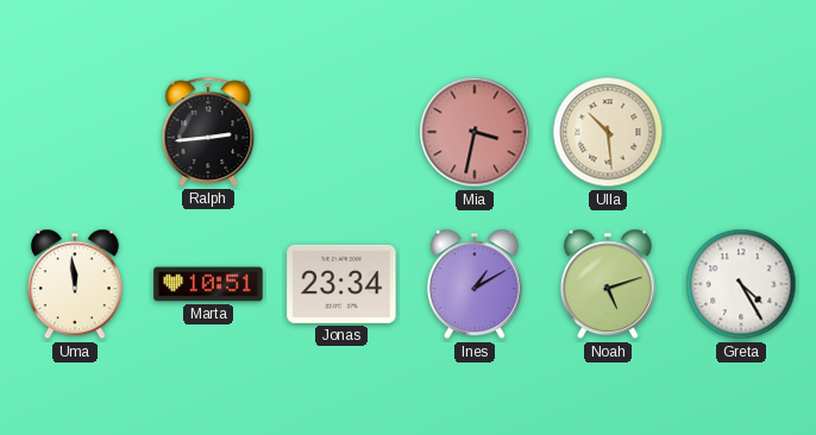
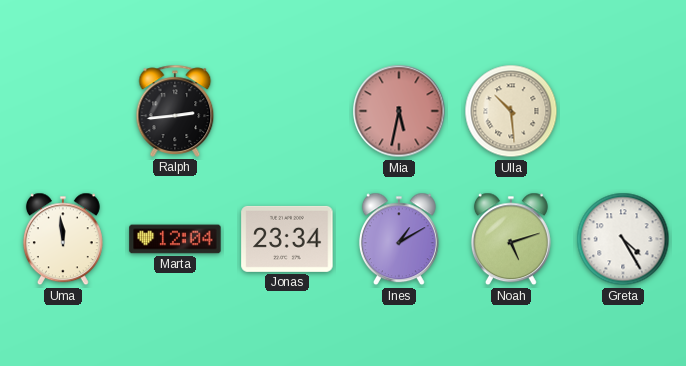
Mia: 3:32 -> 5:32 (399, 111)
Marta: 10:51 -> 12:04 (175, 239)
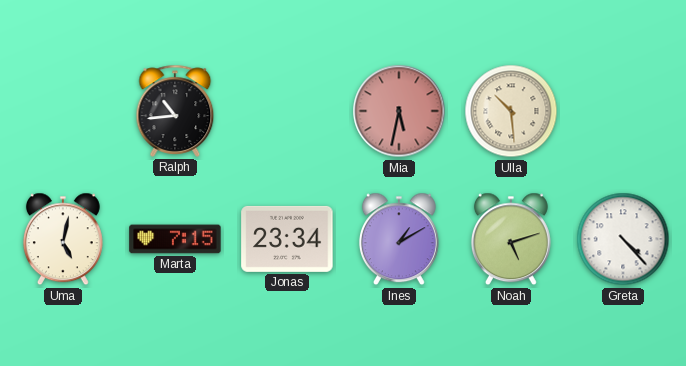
Ralph: 2:44 -> 10:44 (175, 111)
Uma: 11:59 -> 5:02 (63, 239)
Marta: 12:04 -> 7:15 (175, 239)
Greta: 4:25 -> 4:23 (623, 239)
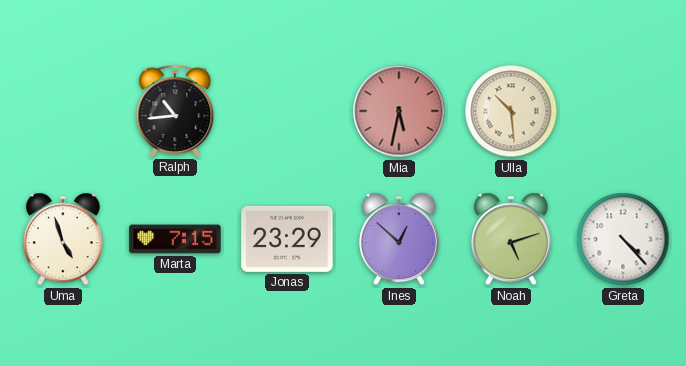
Uma: 5:02 -> 4:57 (63, 239)
Jonas: 23:34 -> 23:29 (287, 239)
Ines: 1:10 -> 12:52 (399, 239)
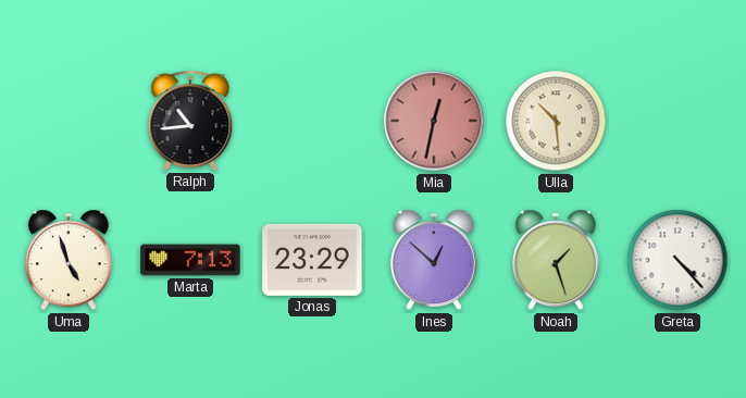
Mia: 5:32 -> 12:32 (434, 121)
Marta: 7:15 -> 7:13 (190, 260)
Noah: 5:12 -> 1:27 (556, 260)
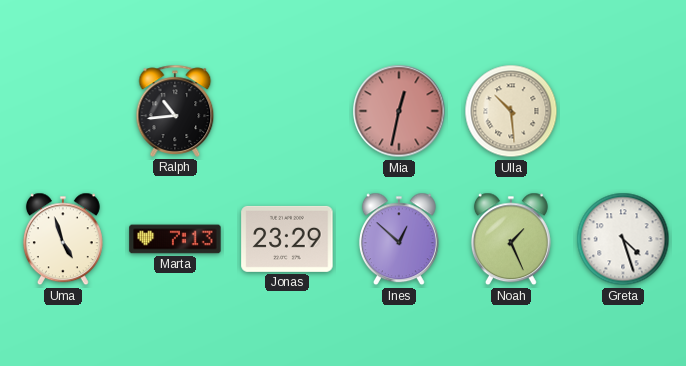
Noah: 1:27 -> 1:26 (511, 239)
Greta: 4:23 -> 4:27 (623, 239)
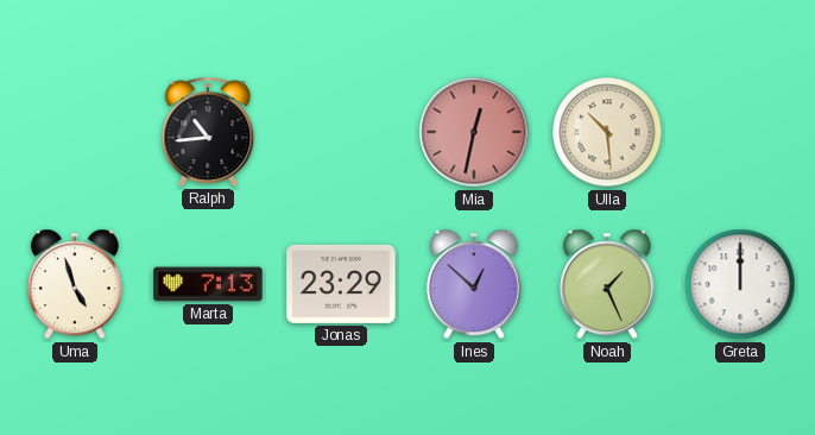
Greta: 4:27 -> 12:00 (740, 284)
